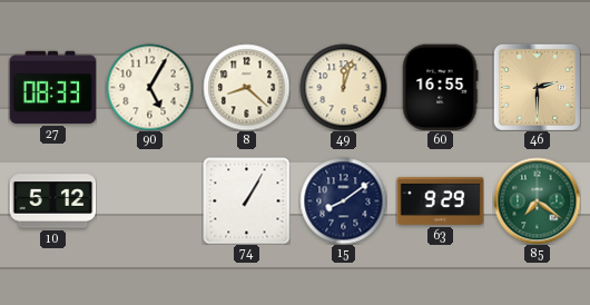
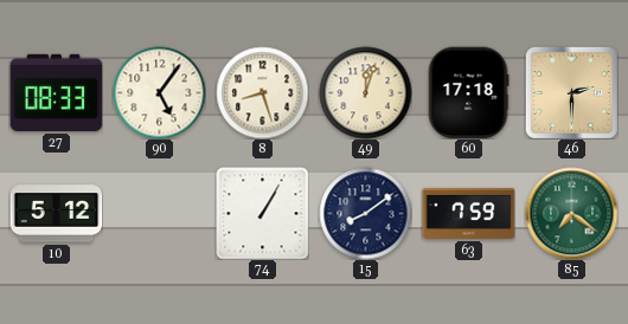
90: 5:05 -> 5:06 (159, 92)
8: 8:22 -> 8:27 (262, 92)
60: 16:55 -> 17:18 (468, 92)
63: 9:29 -> 7:59 (468, 213)
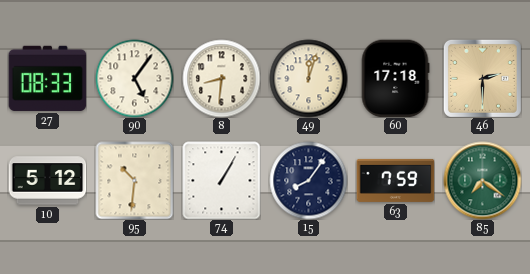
8: 8:27 -> 8:31 (221, 78)
95: none -> 10:31 (134, 180)
15: 8:09 -> 8:06 (308, 180)
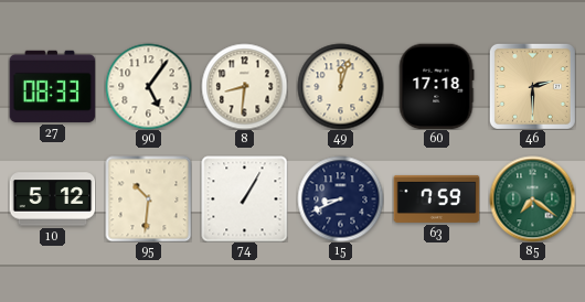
15: 8:06 -> 8:41 (340, 198)
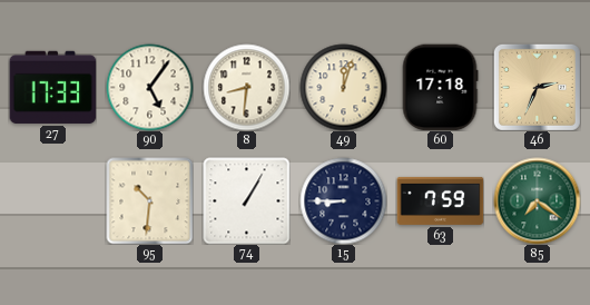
27: 08:33 -> 17:33 (52, 87)
46: 2:30 -> 2:34 (537, 87)
10: 5:12 -> none (52, 199)
15: 8:41 -> 8:45 (343, 200)
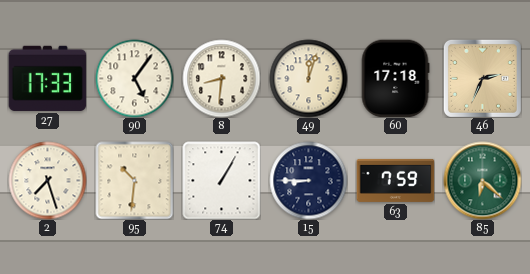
2: none -> 7:27 (47, 180)
85: 7:21 -> 6:22 (482, 180)
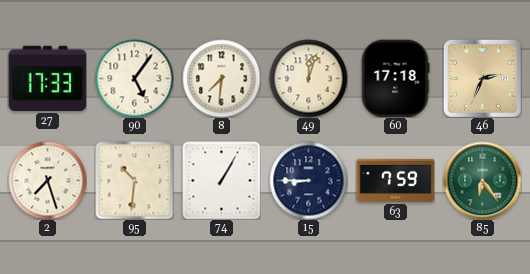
8: 8:31 -> 7:31 (221, 78)
85: 6:22 -> 6:24 (482, 180)
